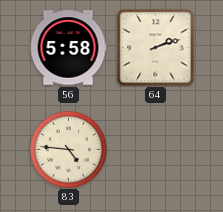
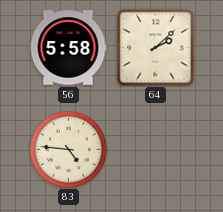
64: 2:12 -> 2:08 (155, 47)
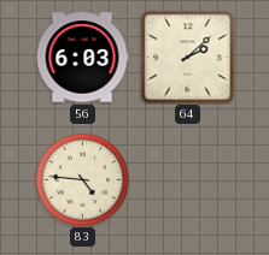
56: 5:58 -> 6:03 (82, 58)
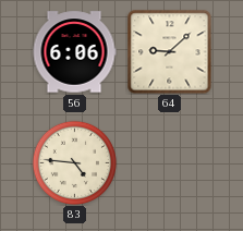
56: 6:03 -> 6:06 (74, 52)
64: 2:08 -> 9:08 (169, 51)
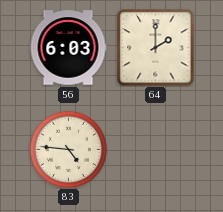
56: 6:06 -> 6:03 (68, 48)
64: 9:08 -> 2:00 (155, 47)
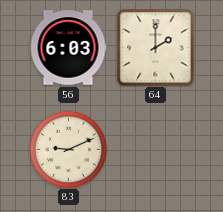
83: 4:46 -> 9:11 (68, 149)
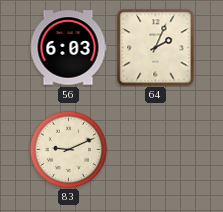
64: 2:00 -> 2:04 (155, 47)
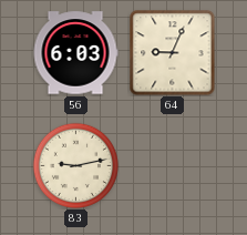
64: 2:04 -> 9:04 (172, 52)
83: 9:11 -> 9:13 (75, 165)
